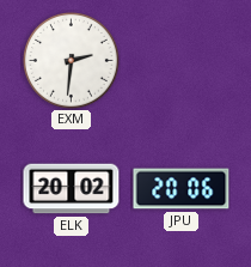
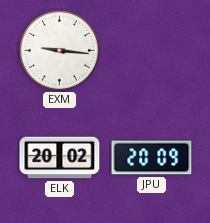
EXM: 2:31 -> 9:16 (60, 51)
JPU: 20:06 -> 20:09 (152, 158)
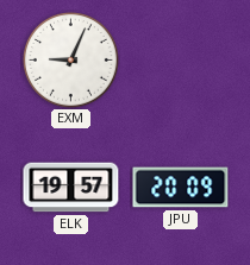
EXM: 9:16 -> 9:04 (71, 61)
ELK: 20:02 -> 19:57 (71, 188)
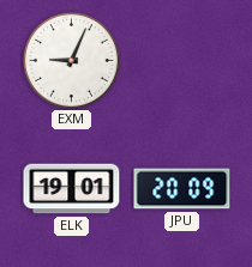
ELK: 19:57 -> 19:01 (72, 189)
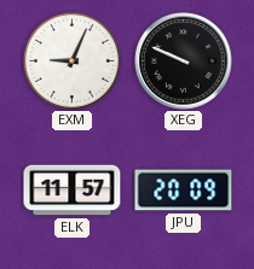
XEG: none -> 9:49 (184, 62)
ELK: 19:01 -> 11:57 (73, 191)
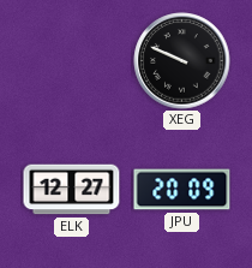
EXM: 9:04 -> none (73, 62)
ELK: 11:57 -> 12:27 (72, 190)
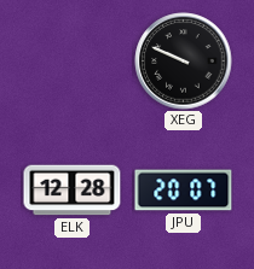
ELK: 12:27 -> 12:28 (73, 191)
JPU: 20:09 -> 20:07 (184, 191)
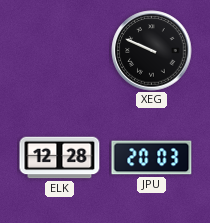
JPU: 20:07 -> 20:03 (152, 158)
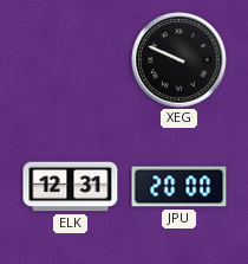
ELK: 12:28 -> 12:31 (71, 187)
JPU: 20:03 -> 20:00 (180, 187)
